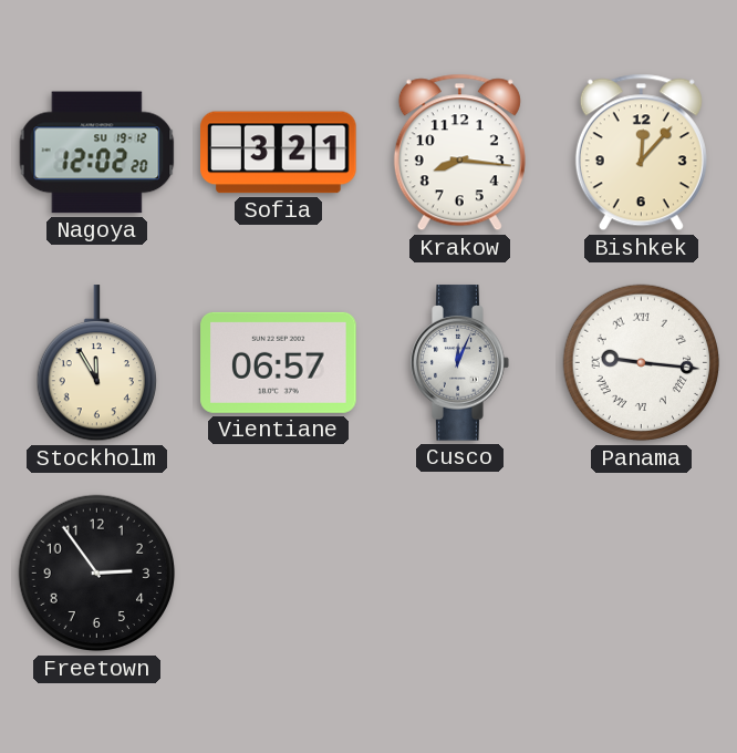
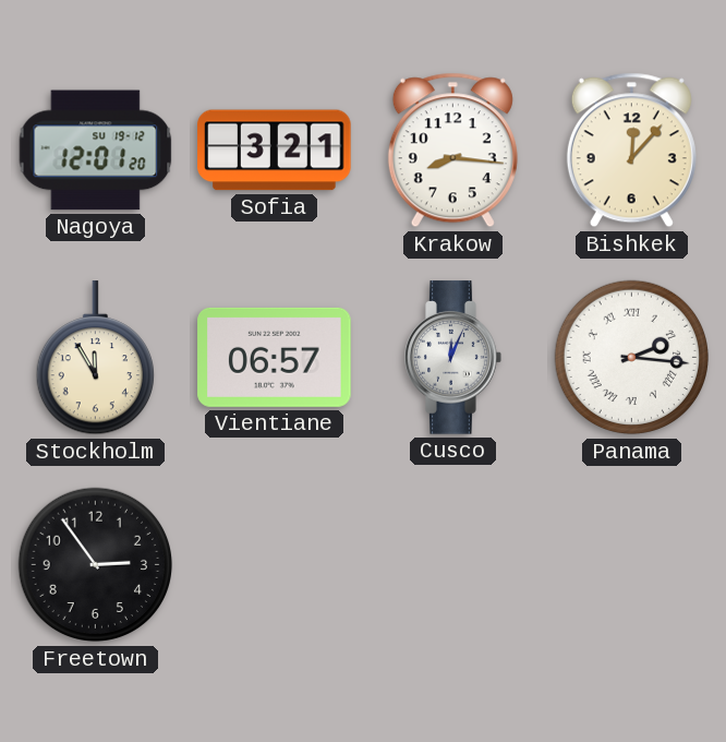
Nagoya: 12:02 -> 12:01 (96, 151)
Panama: 9:16 -> 2:16 (632, 358)
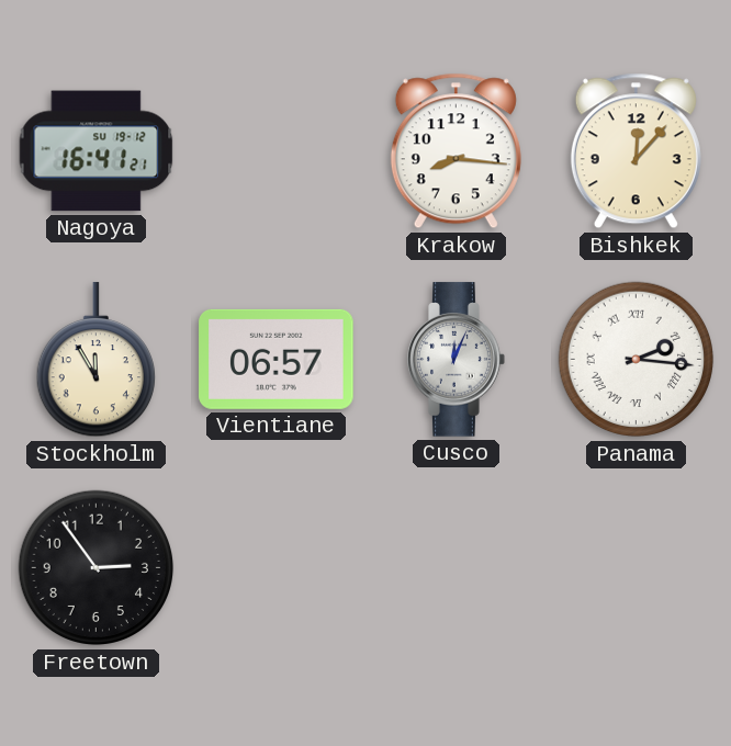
Nagoya: 12:01 -> 16:41 (97, 151)
Sofia: 3:21 -> none (275, 151)
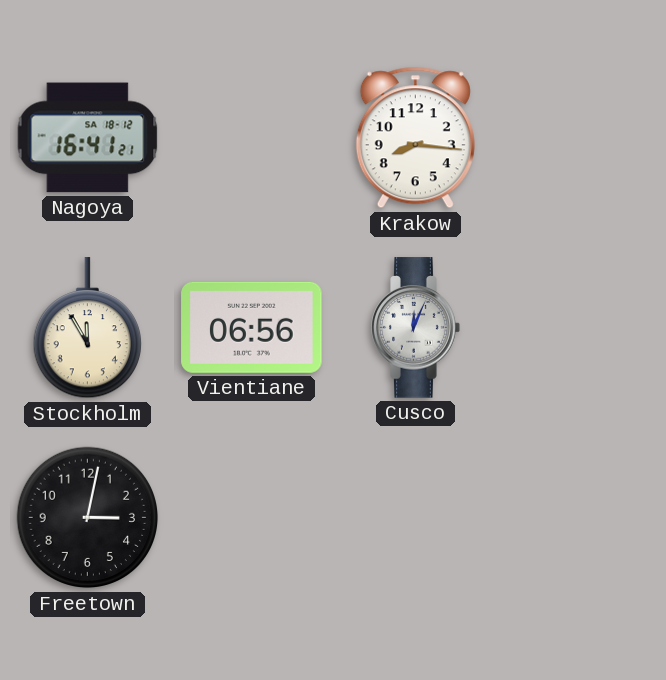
Nagoya date: SU 19-12 -> SA 18-12 (88, 138)
Bishkek: 12:07 -> none (636, 151)
Vientiane: 06:57 -> 06:56 (252, 327)
Panama: 2:16 -> none (637, 360)
Freetown: 2:54 -> 3:02 (88, 518)
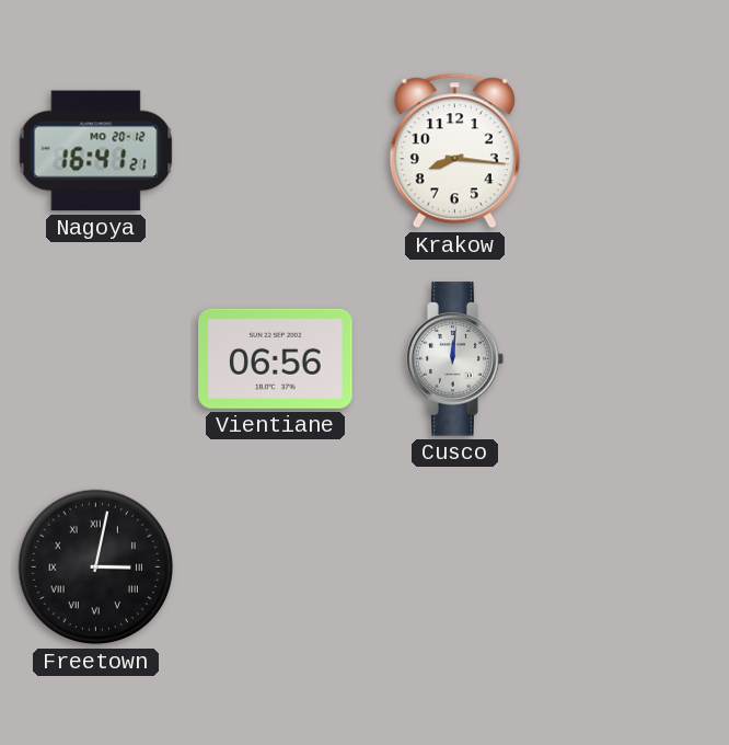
Nagoya date: SA 18-12 -> MO 20-12 (96, 151)
Stockholm: 11:55 -> none (87, 328)
Cusco: 12:04 -> 12:01 (455, 359)
Freetown numerals: Arabic -> Roman (96, 568)
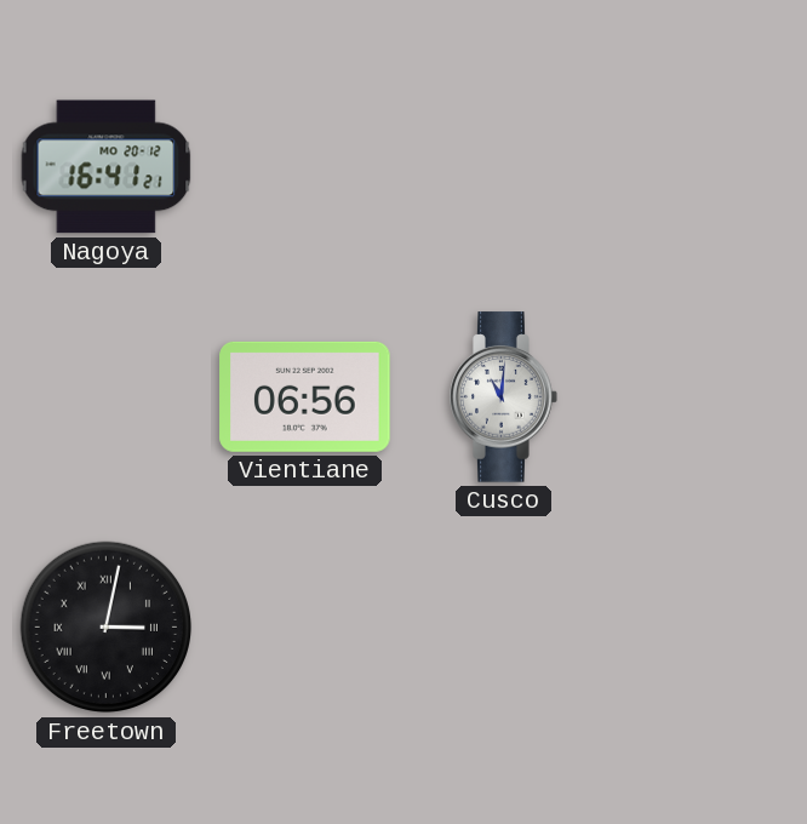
Krakow: 8:16 -> none (454, 151)
Cusco: 12:01 -> 11:01 (504, 397)
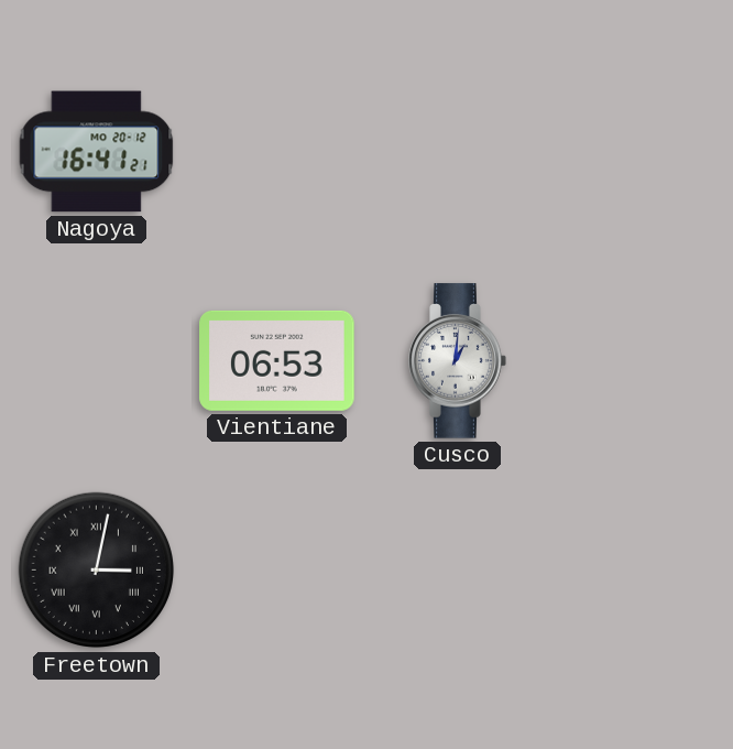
Vientiane: 06:56 -> 06:53 (277, 360)
Cusco: 11:01 -> 1:01 (458, 361)
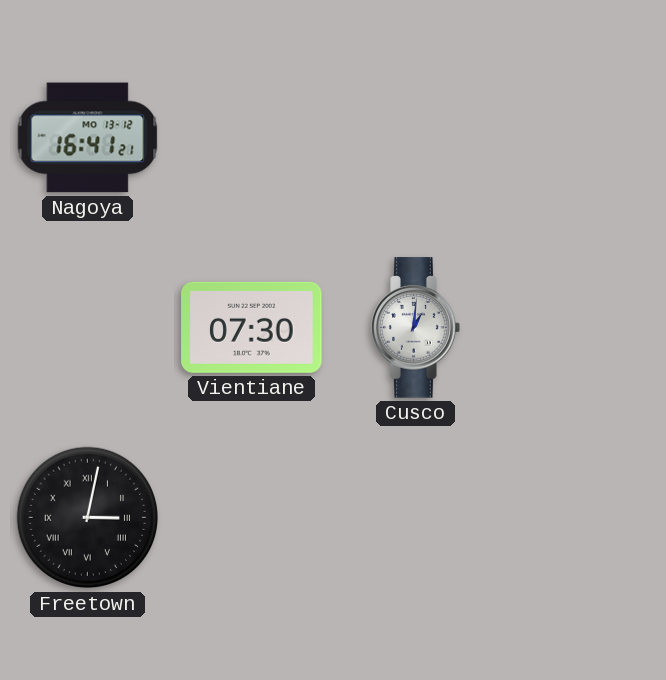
Nagoya date: MO 20-12 -> MO 13-12 (88, 138)
Vientiane: 06:53 -> 07:30 (252, 327)
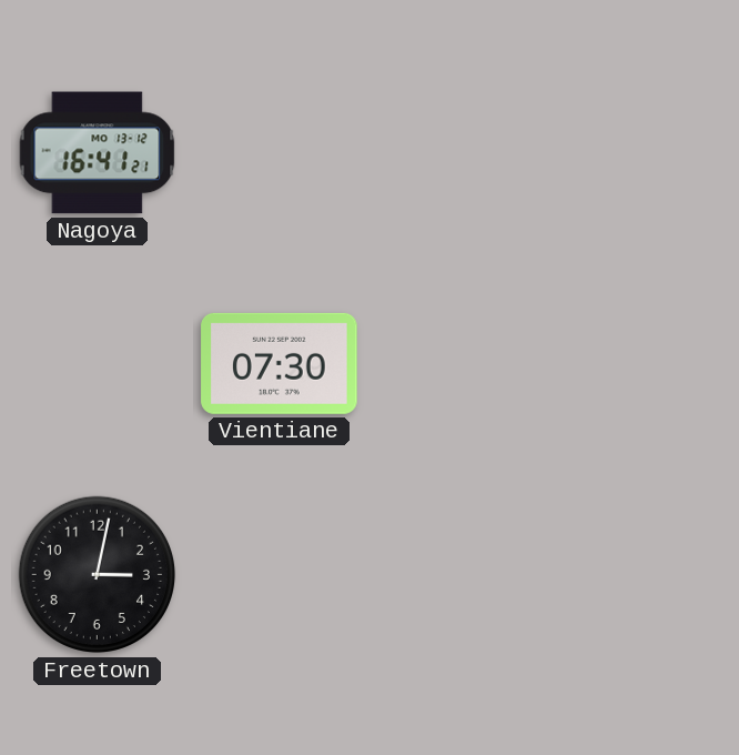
Cusco: 1:01 -> none (416, 328)
Freetown numerals: Roman -> Arabic (98, 575)
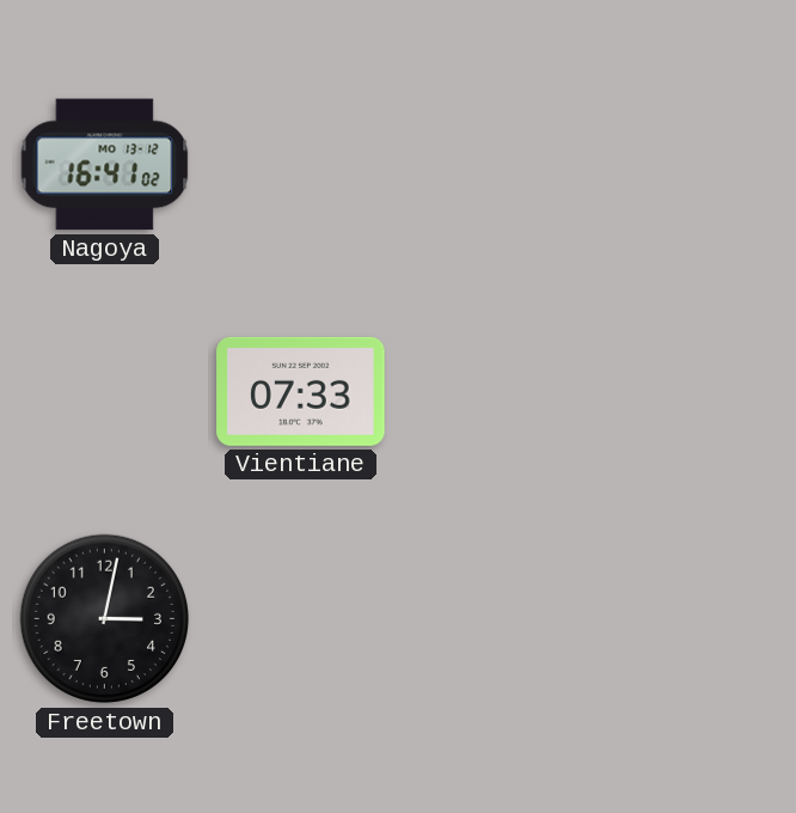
Nagoya: 16:41:21 -> 16:41:02 (105, 165)
Vientiane: 07:30 -> 07:33 (301, 391)
